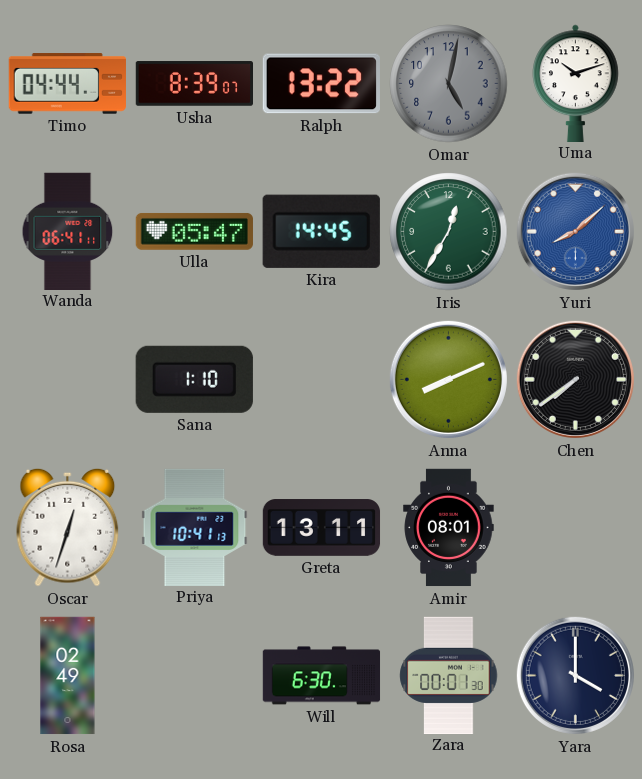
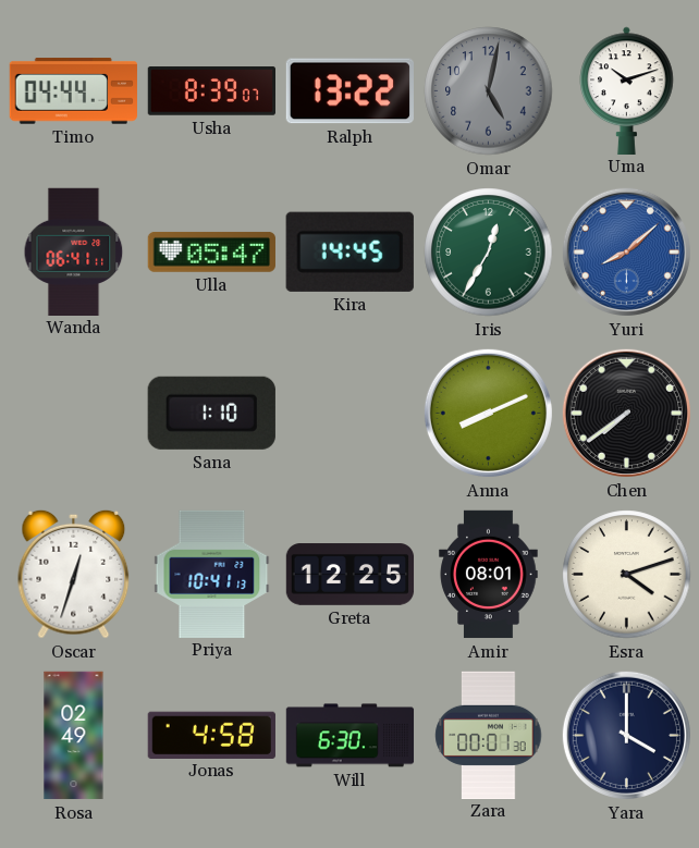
Greta: 13:11 -> 12:25 (351, 575)
Esra: none -> 4:12 (627, 575)
Jonas: none -> 4:58 (211, 735)
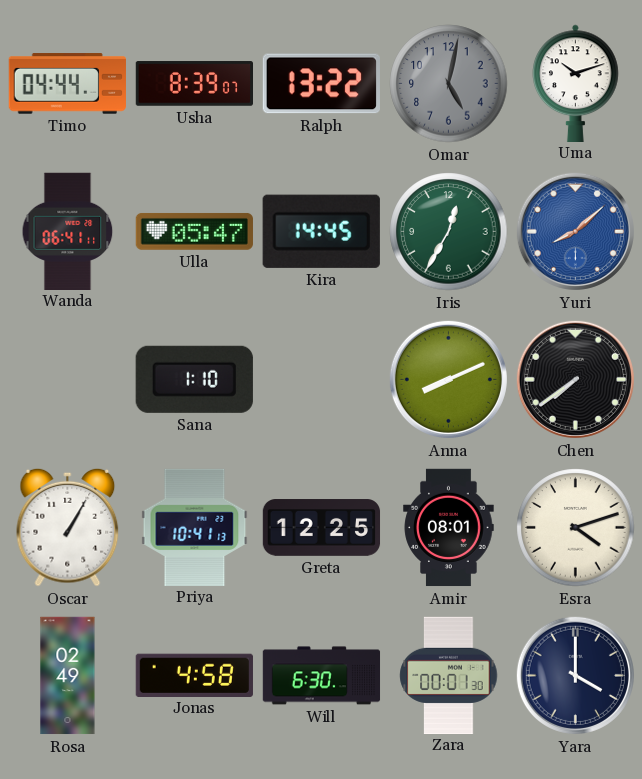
Oscar: 12:33 -> 1:05 (68, 527)
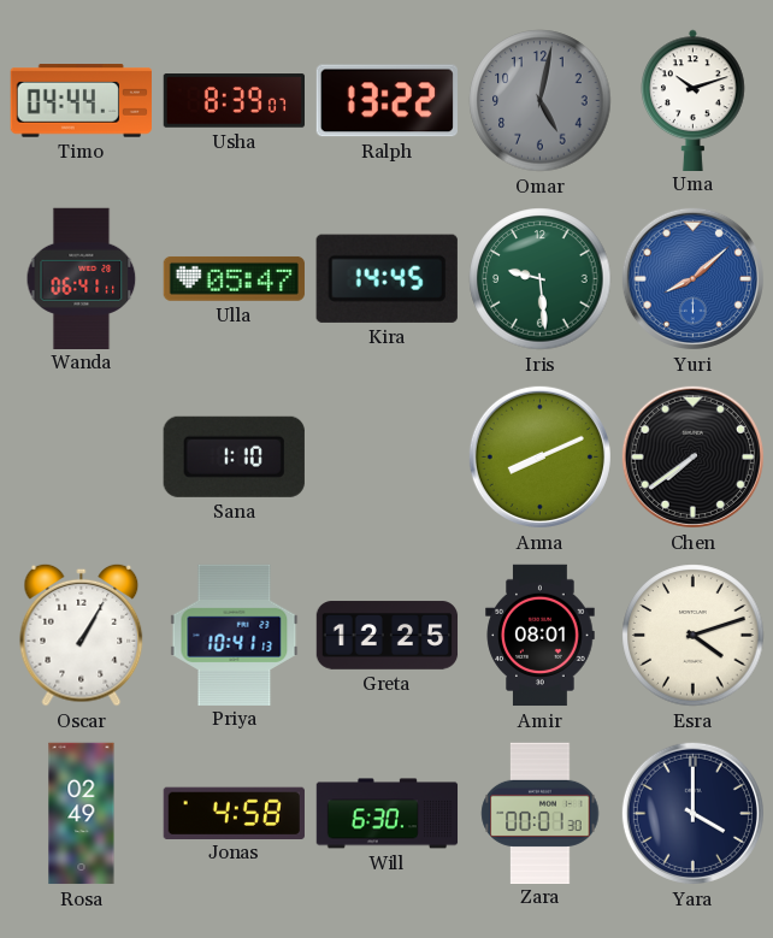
Iris: 12:35 -> 9:29 (541, 279)
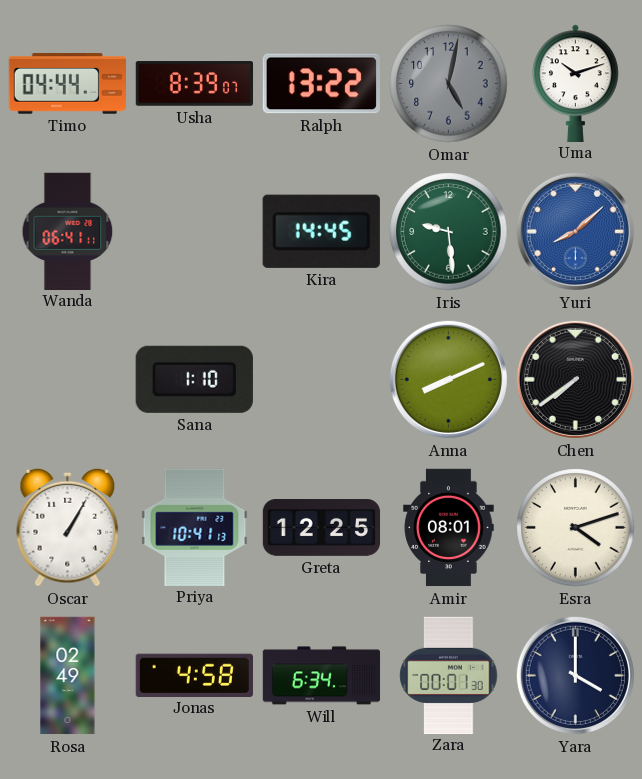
Ulla: 05:47 -> none (234, 278)
Will: 6:30 -> 6:34 (322, 676)
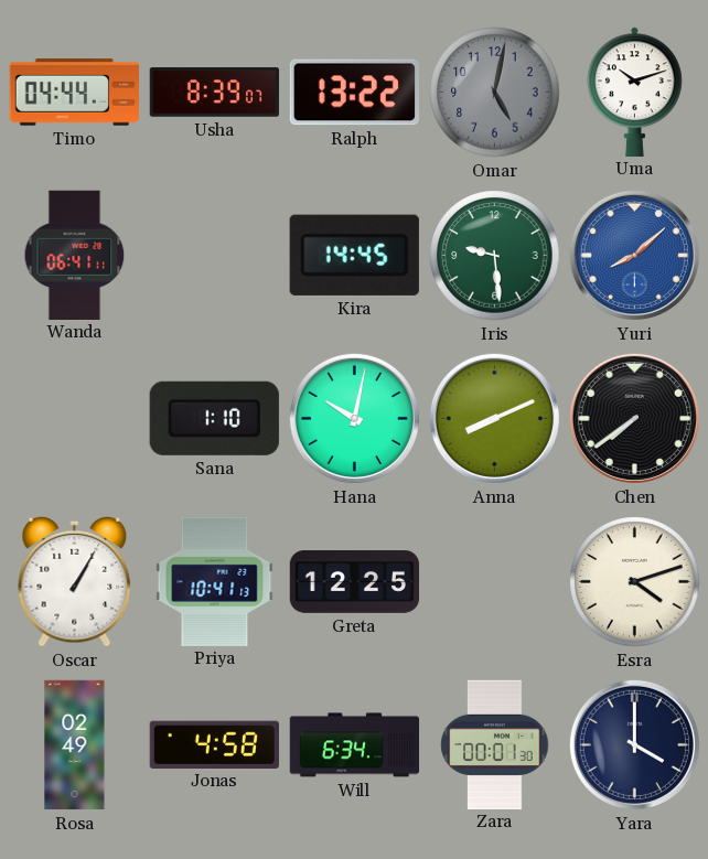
Hana: none -> 10:02 (354, 418)
Amir: 08:01 -> none (449, 528)
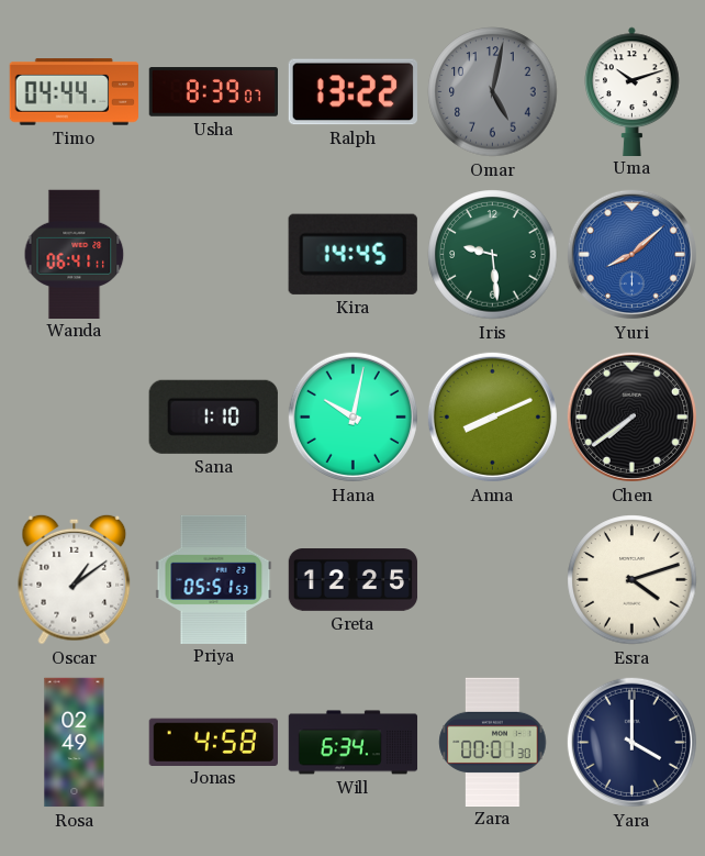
Oscar: 1:05 -> 1:09 (75, 579)
Priya: 10:41 -> 05:51 (214, 579)
